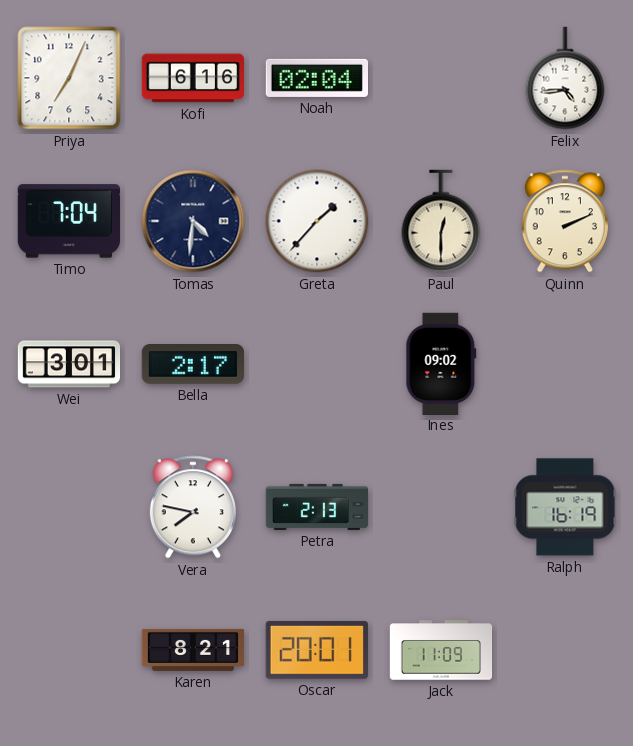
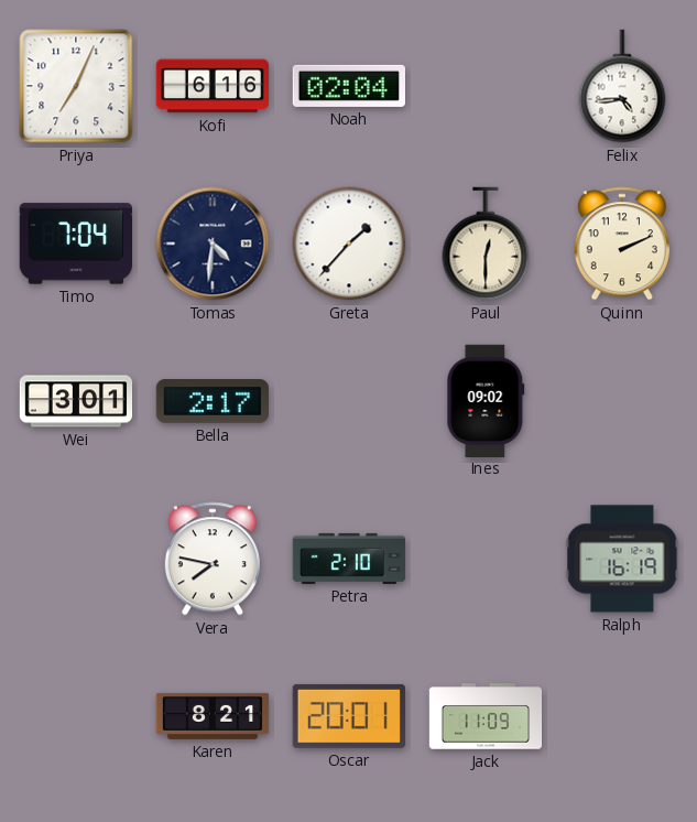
Petra: 2:13 -> 2:10 (349, 559)
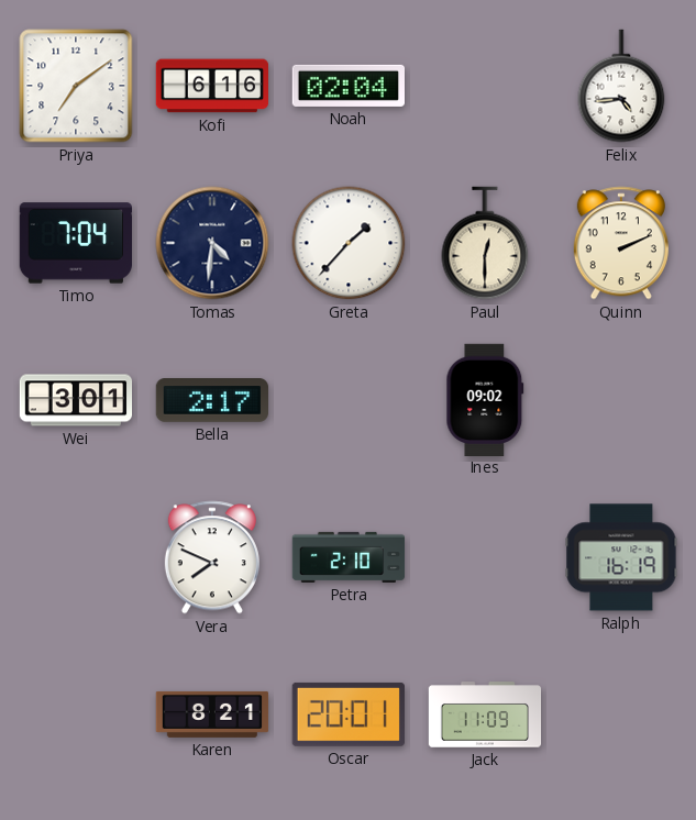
Priya: 7:04 -> 7:09 (76, 86)
Vera: 7:47 -> 7:49 (212, 557)
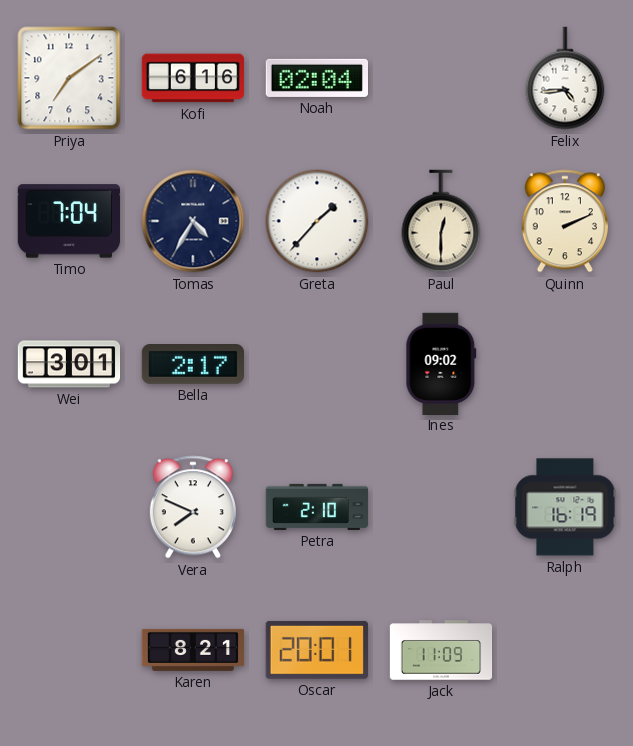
Tomas: 4:31 -> 4:35 (193, 221)
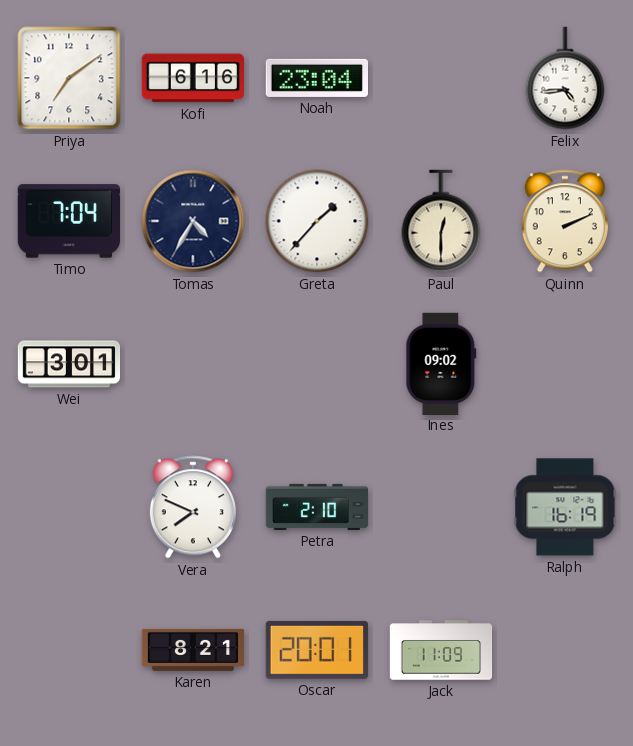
Noah: 02:04 -> 23:04 (316, 78)
Bella: 2:17 -> none (192, 365)
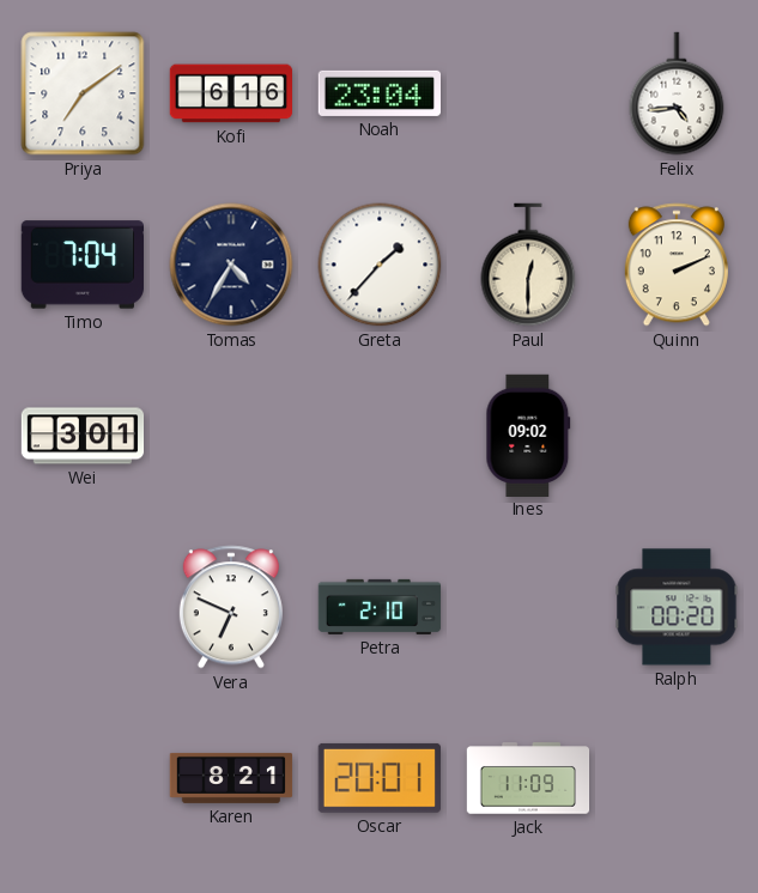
Vera: 7:49 -> 6:49 (231, 607)
Ralph: 16:19 -> 00:20 (677, 607)
